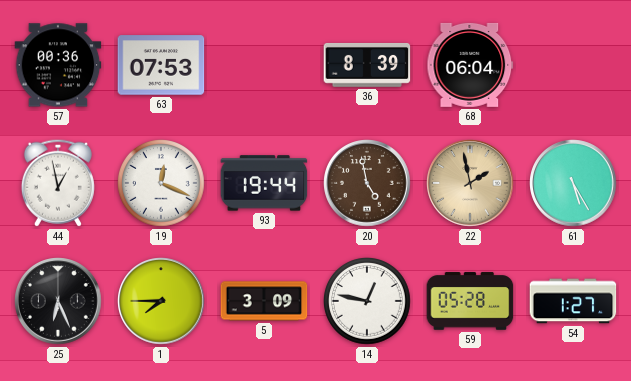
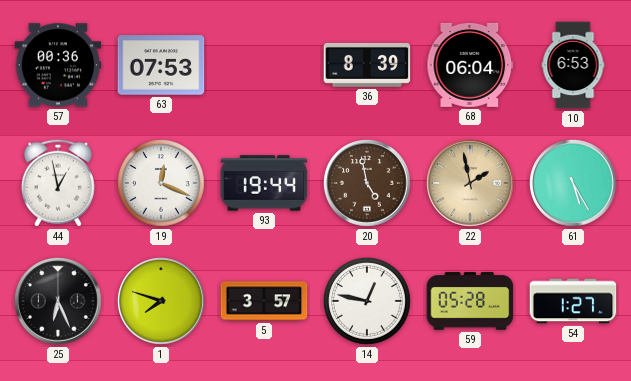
10: none -> 6:53 (573, 65)
1: 7:45 -> 7:48 (161, 301)
5: 3:09 -> 3:57 (264, 301)
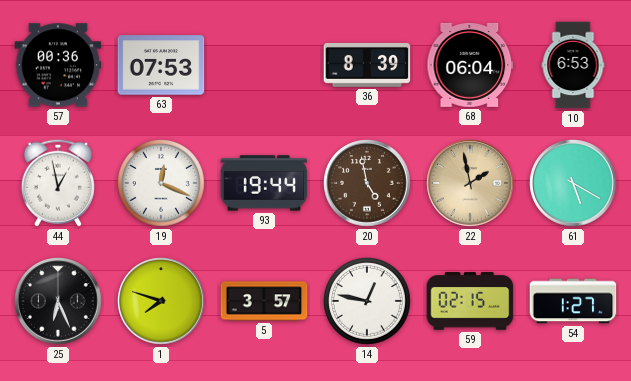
61: 5:25 -> 5:20 (573, 183)
59: 05:28 -> 02:15 (470, 301)
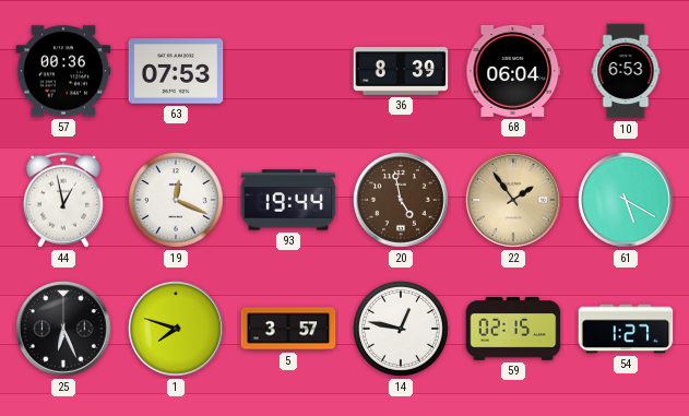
22: 1:58 -> 1:54 (513, 200)
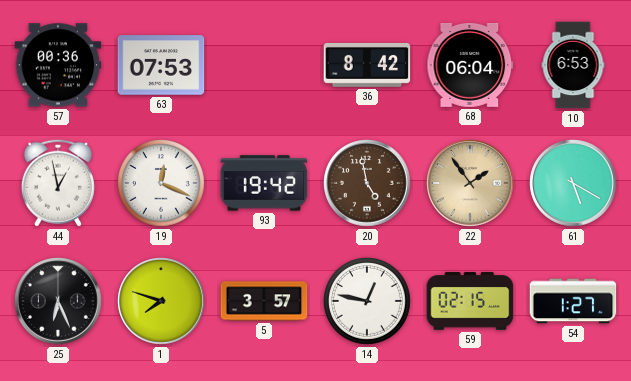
36: 8:39 -> 8:42 (367, 65)
93: 19:44 -> 19:42 (264, 183)
